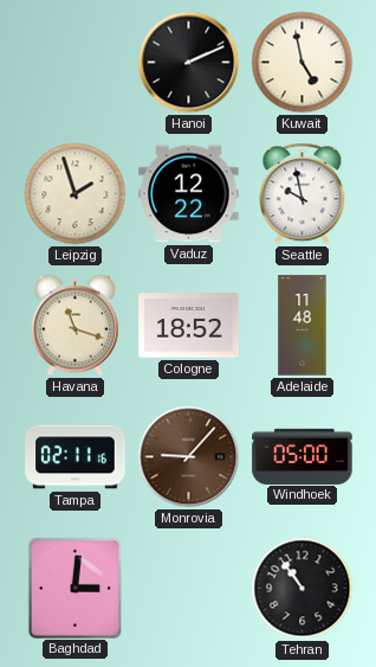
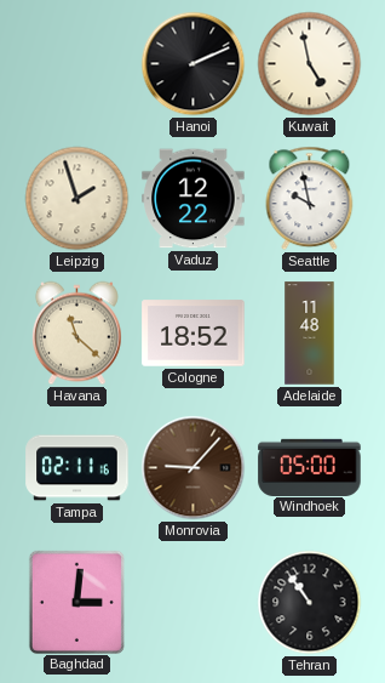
Havana: 11:18 -> 11:22 (76, 334)
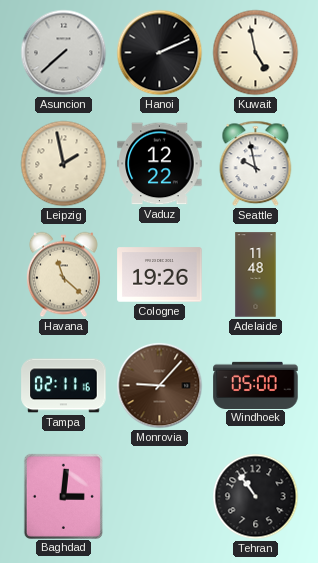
Asuncion: none -> 7:38 (64, 53)
Leipzig: 1:57 -> 1:58 (64, 164)
Cologne: 18:52 -> 19:26 (160, 275)
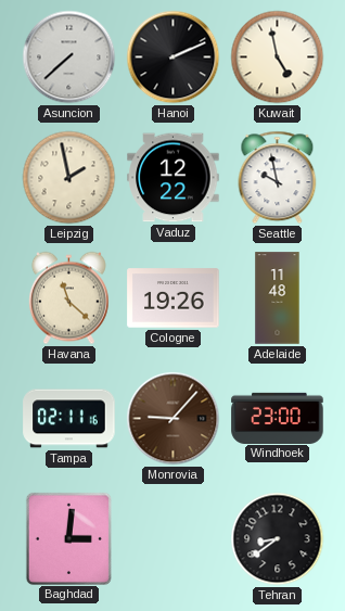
Windhoek: 05:00 -> 23:00 (278, 418)
Tehran: 10:54 -> 8:39 (278, 539)
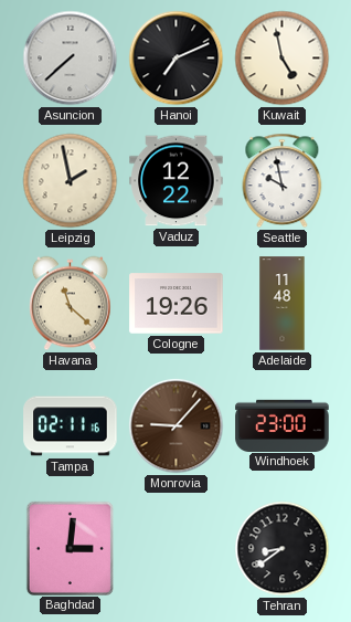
Hanoi: 2:11 -> 7:11 (177, 59)
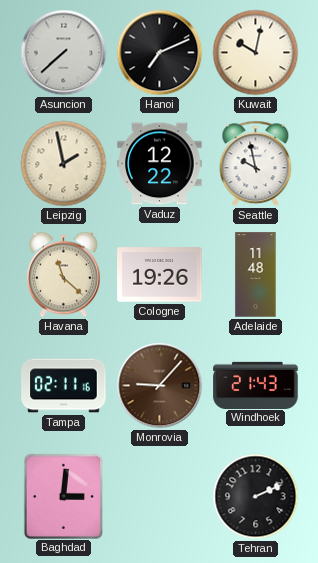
Kuwait: 4:58 -> 10:02 (256, 53)
Windhoek: 23:00 -> 21:43 (256, 385)
Tehran: 8:39 -> 2:11 (256, 497)
